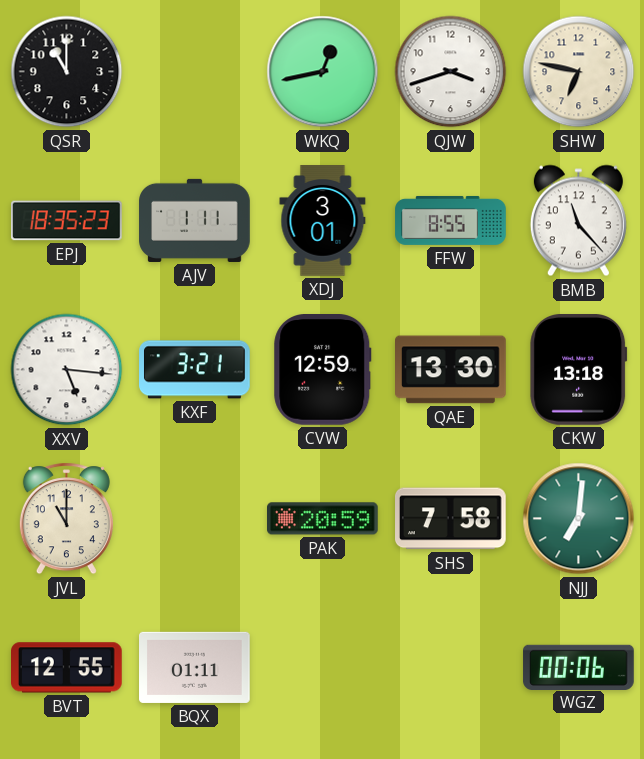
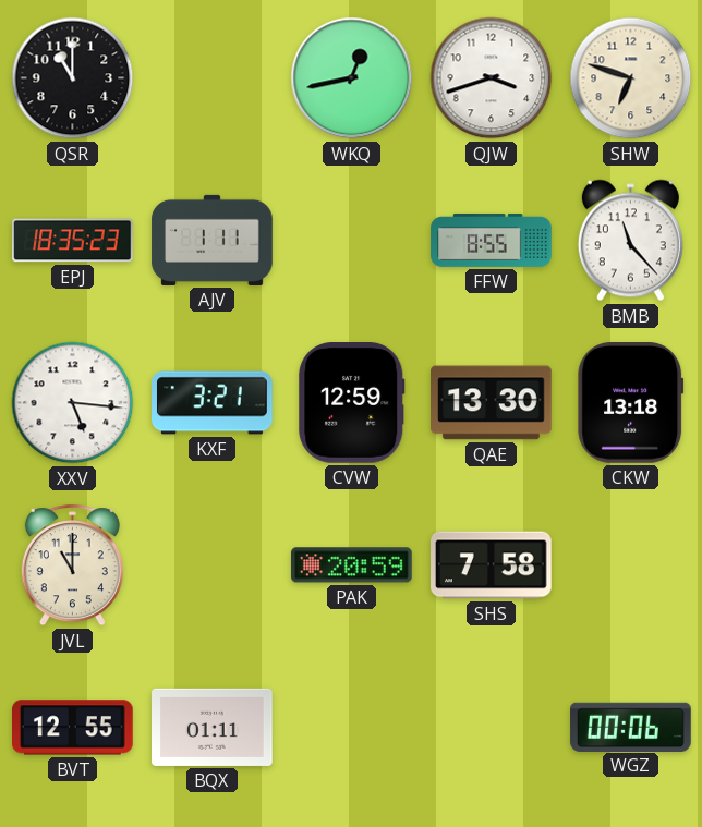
SHW: 6:47 -> 6:48 (631, 78)
XDJ: 3:01 -> none (323, 221)
NJJ: 7:01 -> none (579, 519)
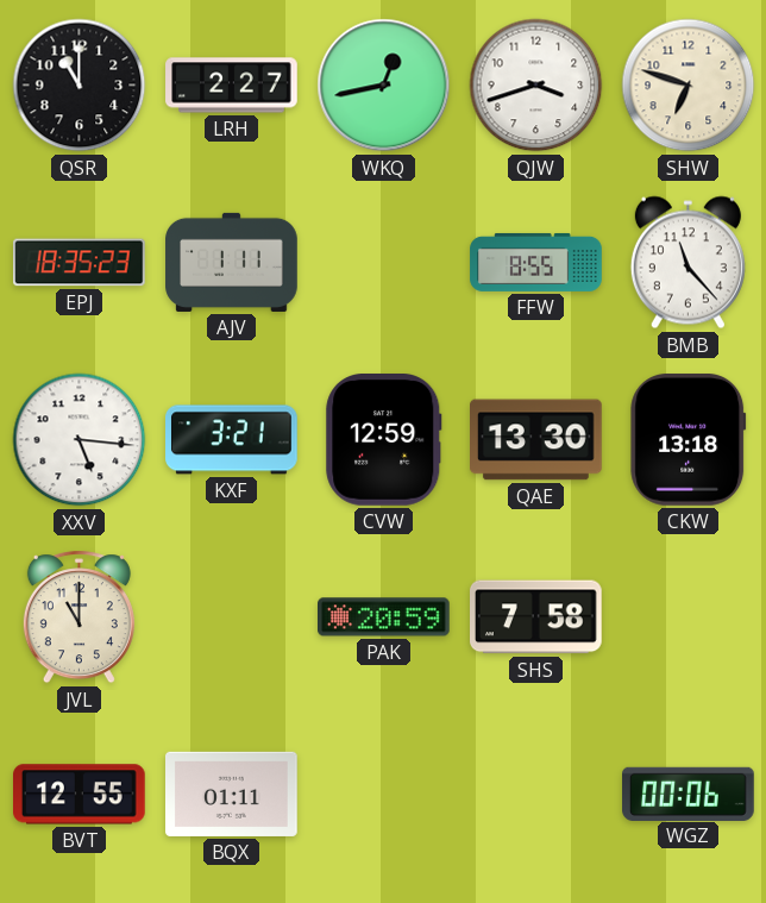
LRH: none -> 2:27 (232, 86)
